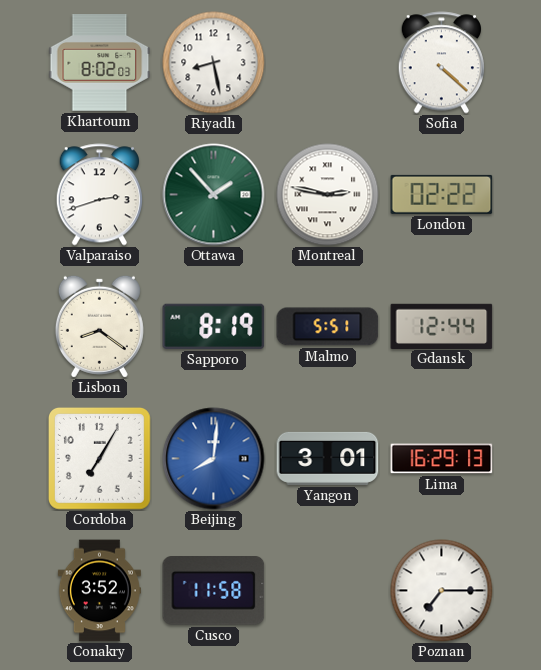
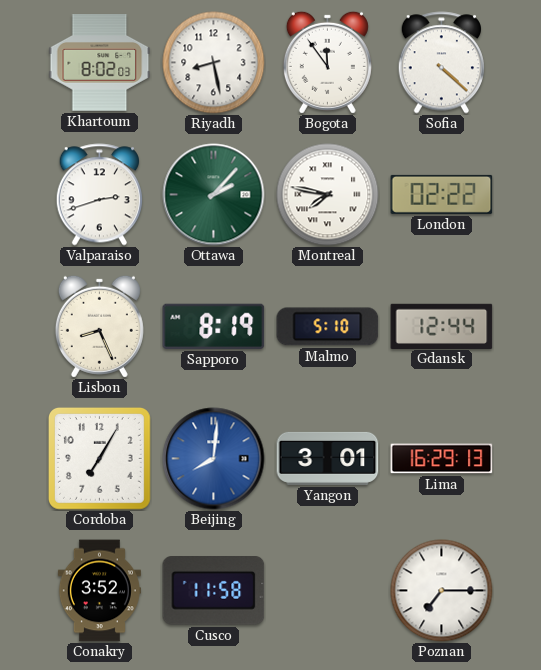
Bogota: none -> 11:54 (327, 62)
Ottawa: 1:53 -> 2:07 (214, 195)
Montreal: 2:47 -> 7:47 (328, 195)
Lisbon: 8:21 -> 8:26 (99, 326)
Malmo: 5:51 -> 5:10 (328, 327)
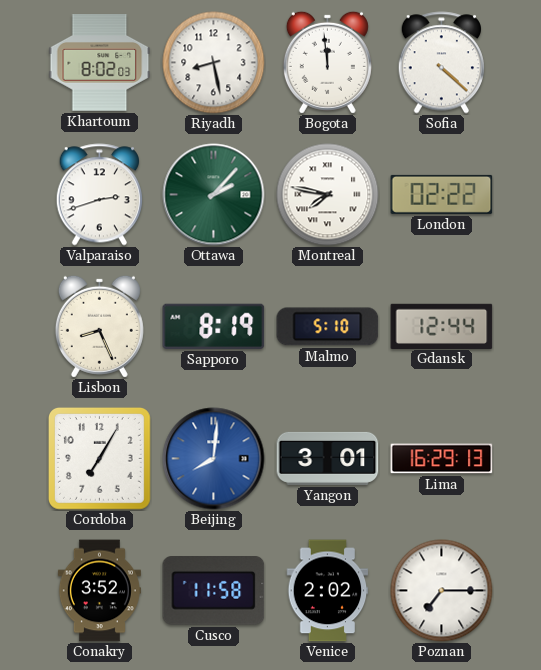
Bogota: 11:54 -> 11:59 (327, 62)
Venice: none -> 2:02 (328, 591)
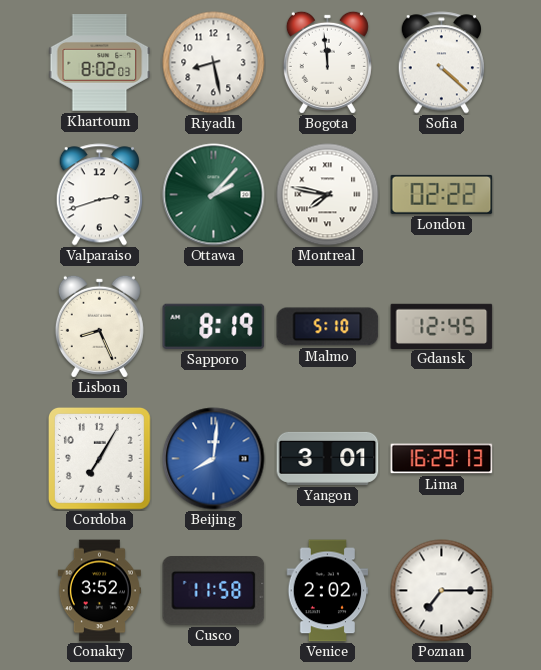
Gdansk: 12:44 -> 12:45 (442, 326)
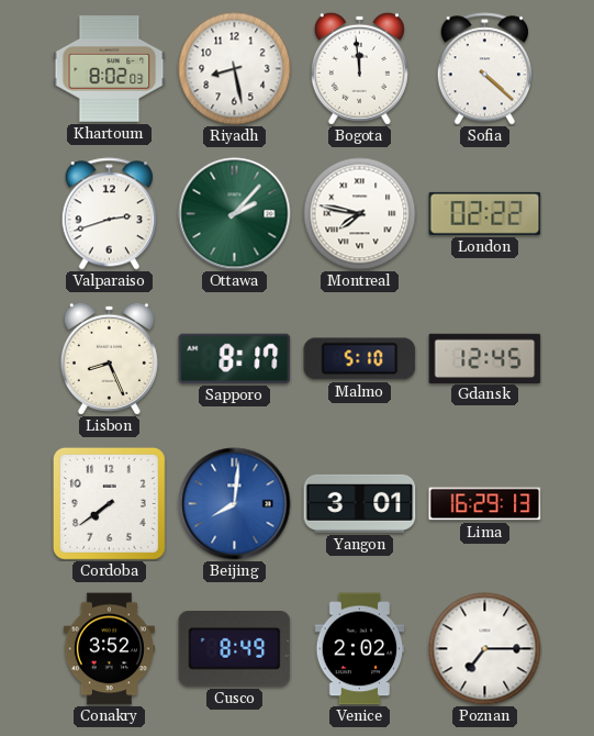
Sapporo: 8:19 -> 8:17 (235, 358)
Cordoba: 7:05 -> 7:39 (109, 503)
Cusco: 11:58 -> 8:49 (235, 649)
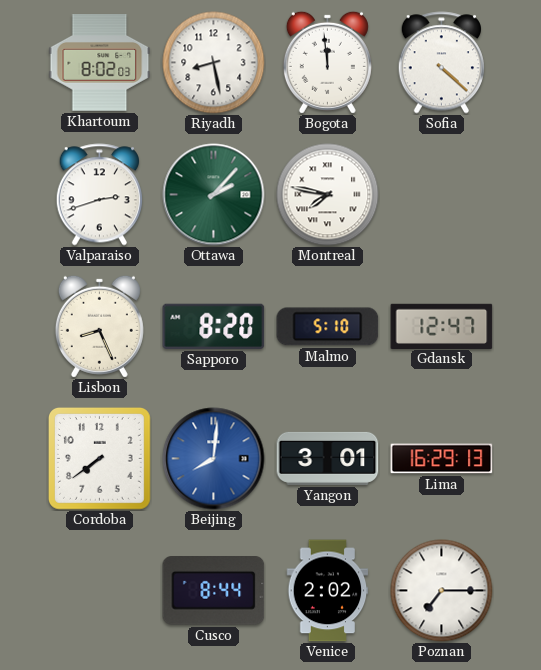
London: 02:22 -> none (485, 213)
Sapporo: 8:17 -> 8:20 (214, 326)
Gdansk: 12:45 -> 12:47 (442, 326)
Conakry: 3:52 -> none (109, 649)
Cusco: 8:49 -> 8:44 (214, 591)
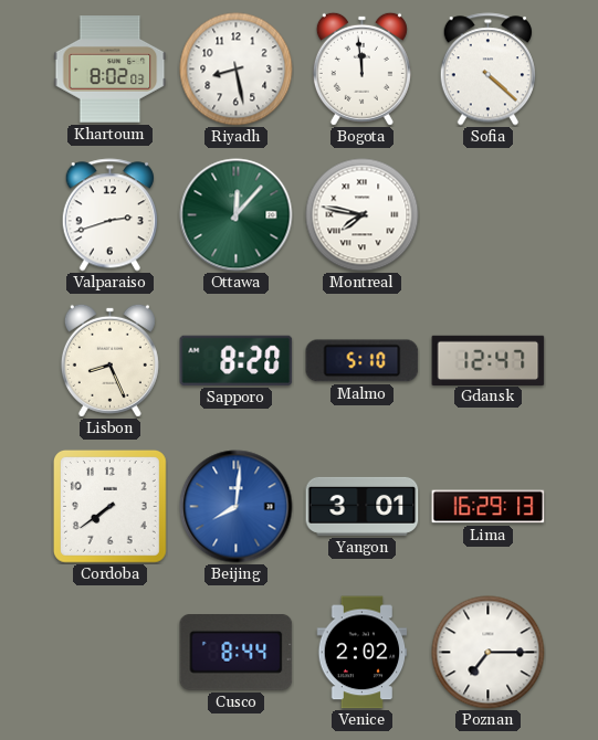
Ottawa: 2:07 -> 12:07 (237, 215)
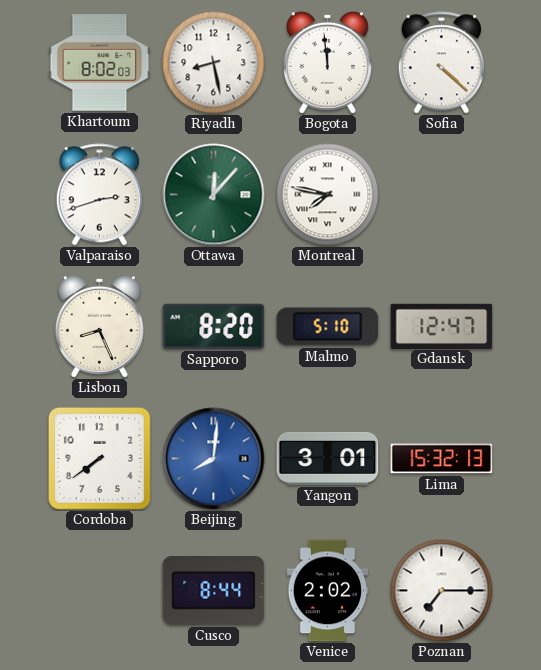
Lima: 16:29 -> 15:32 (442, 459)
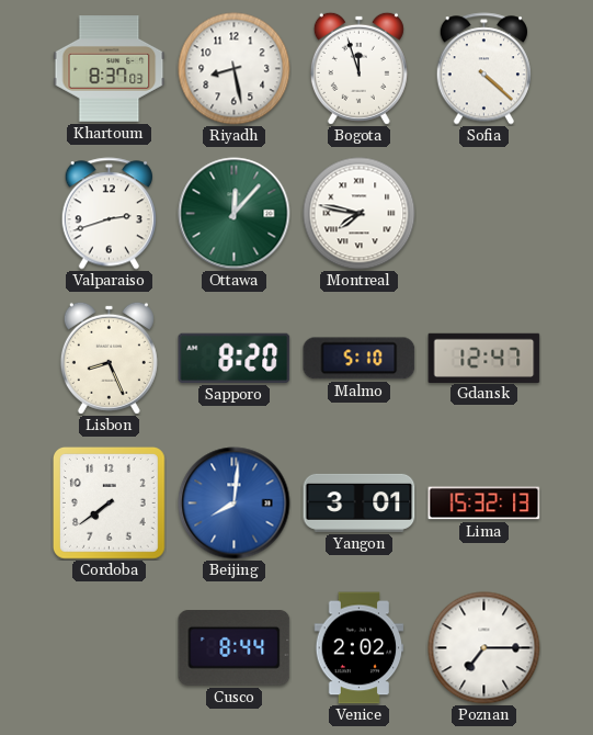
Khartoum: 8:02 -> 8:37 (110, 69)
Bogota: 11:59 -> 11:57 (358, 68)
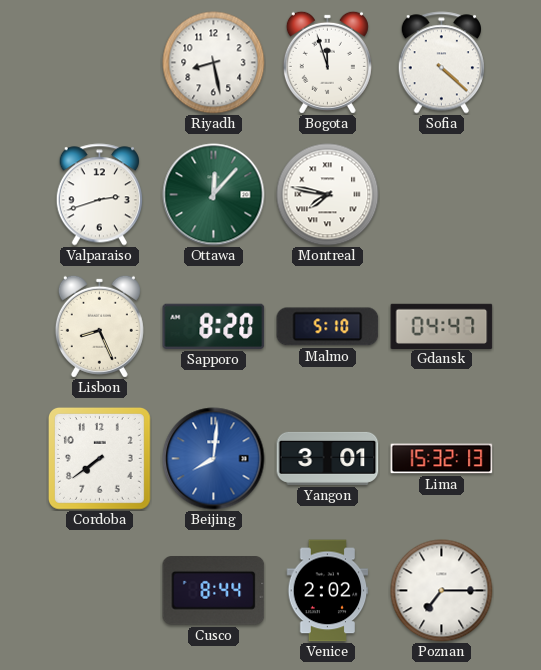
Khartoum: 8:37 -> none (110, 69)
Gdansk: 12:47 -> 04:47 (442, 326)
